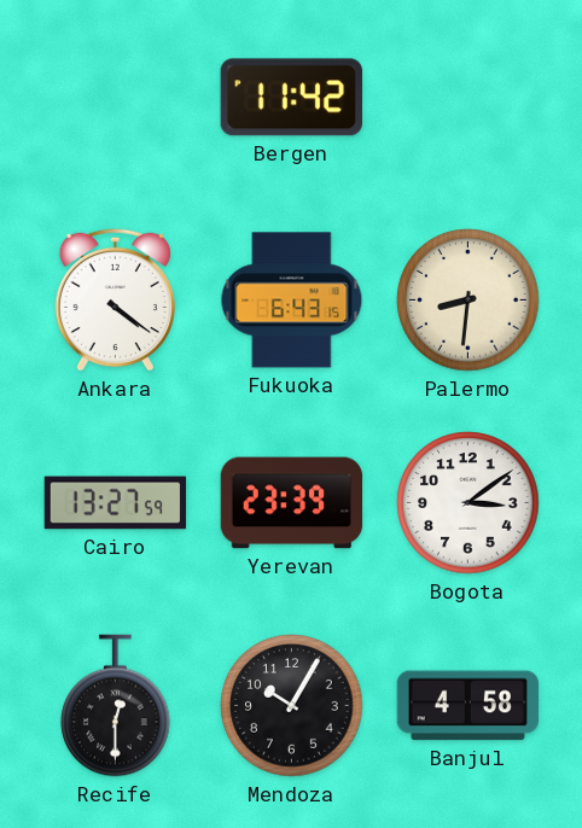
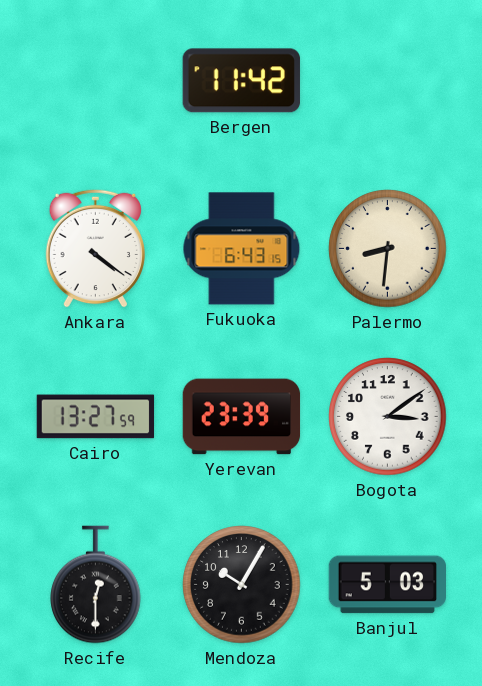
Banjul: 4:58 -> 5:03 (388, 585)
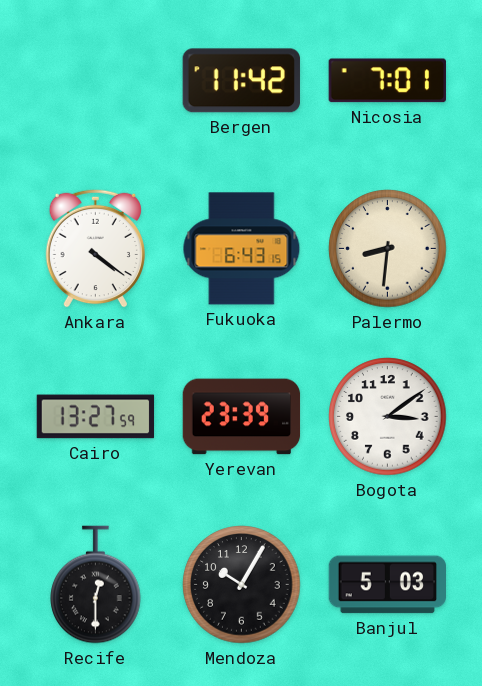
Nicosia: none -> 7:01 (387, 81)
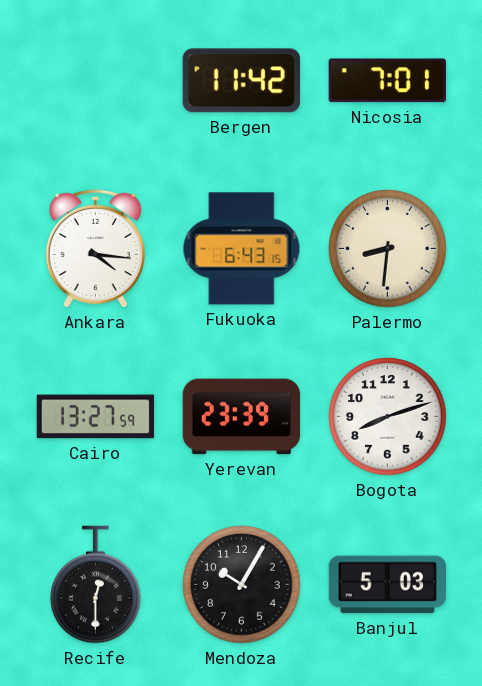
Ankara: 4:21 -> 4:16 (95, 248)
Bogota: 3:09 -> 8:12 (388, 417)
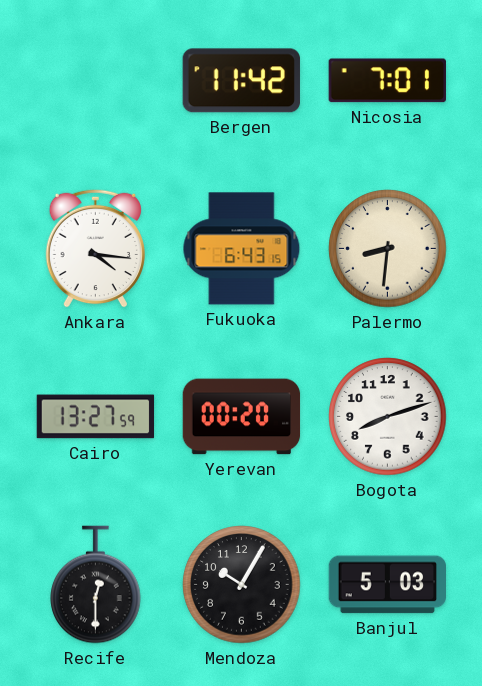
Yerevan: 23:39 -> 00:20 (242, 417)
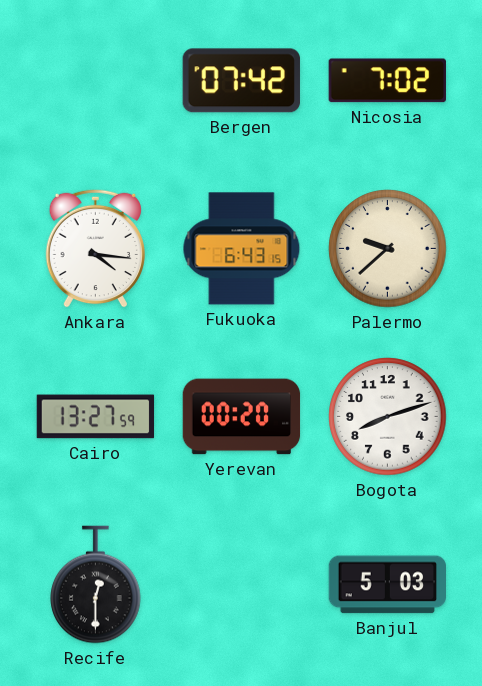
Bergen: 11:42 -> 07:42 (241, 81)
Nicosia: 7:01 -> 7:02 (387, 81)
Palermo: 8:31 -> 9:38 (388, 249)
Mendoza: 10:05 -> none (242, 585)
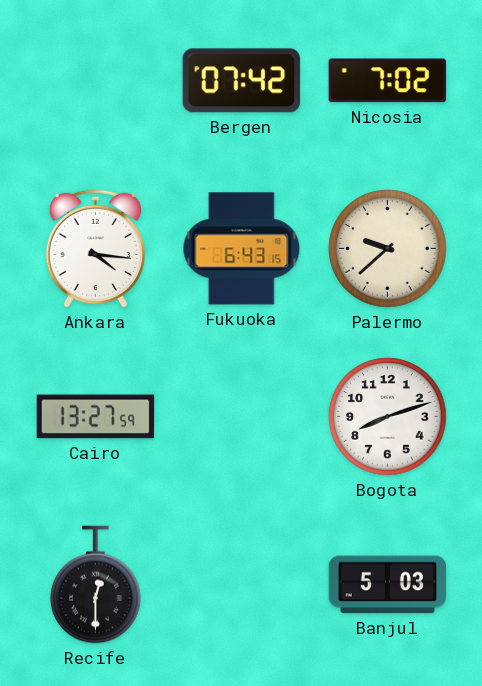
Yerevan: 00:20 -> none (242, 417)
